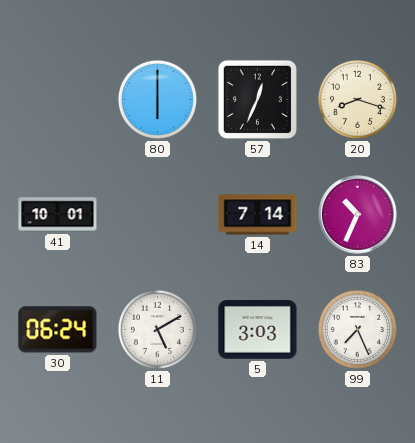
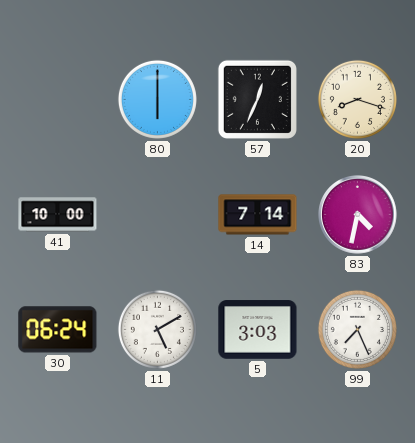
41: 10:01 -> 10:00 (58, 215)
83: 10:34 -> 4:32 (358, 215)
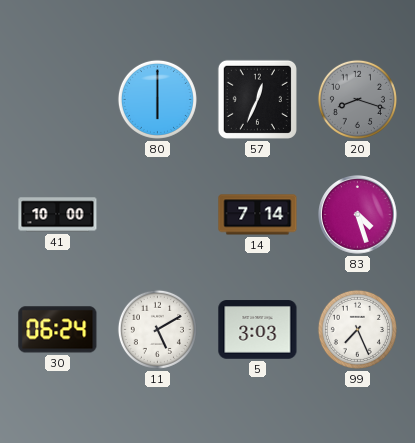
20 dial: cream -> grey (357, 99)
83: 4:32 -> 4:27 (358, 215)
